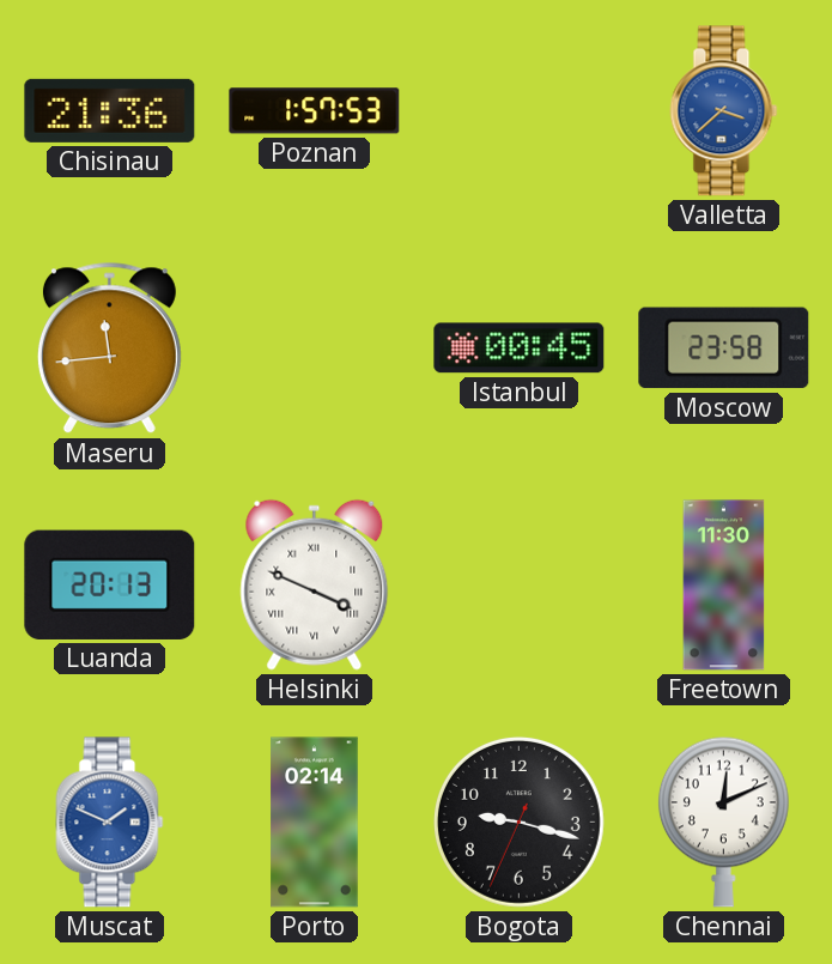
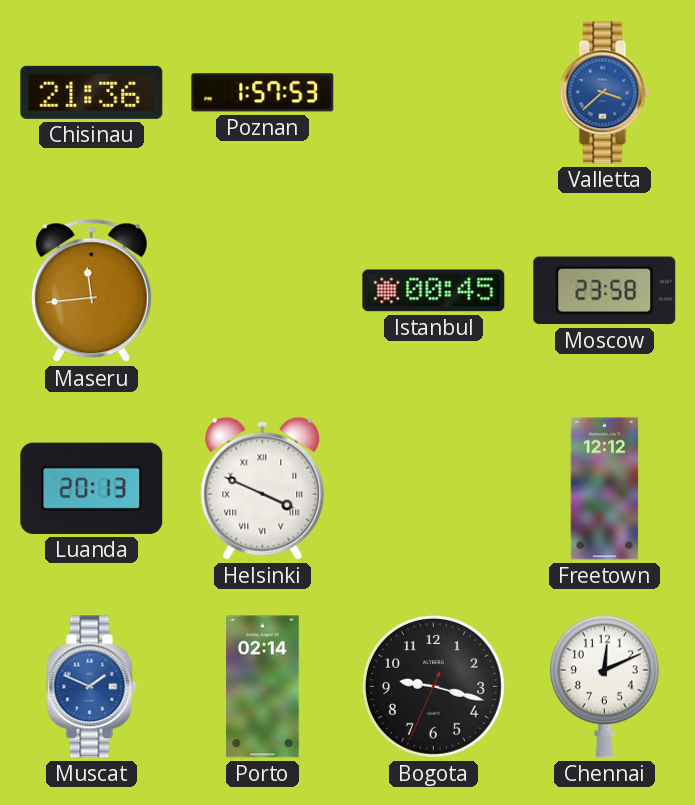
Freetown: 11:30 -> 12:12 (605, 489)
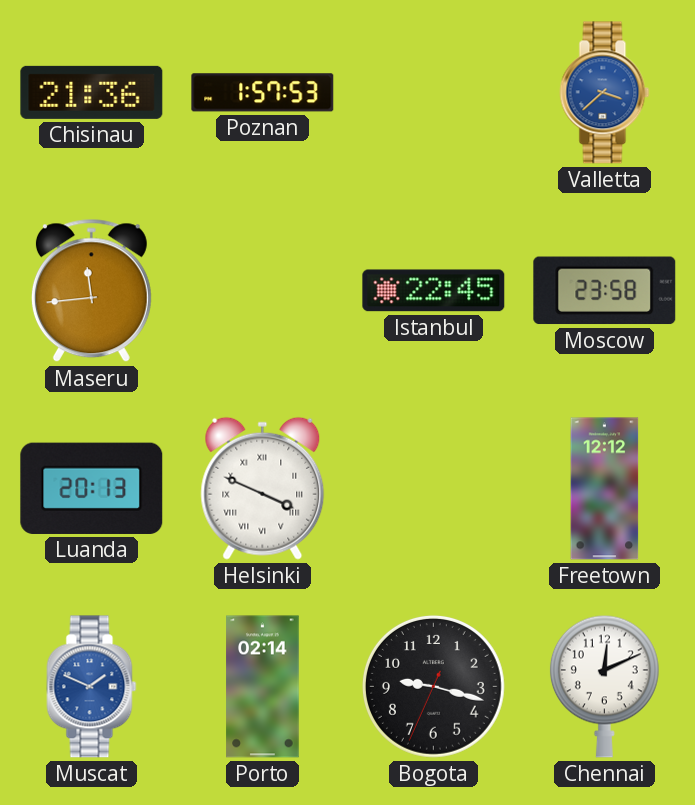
Istanbul: 00:45 -> 22:45 (434, 291)
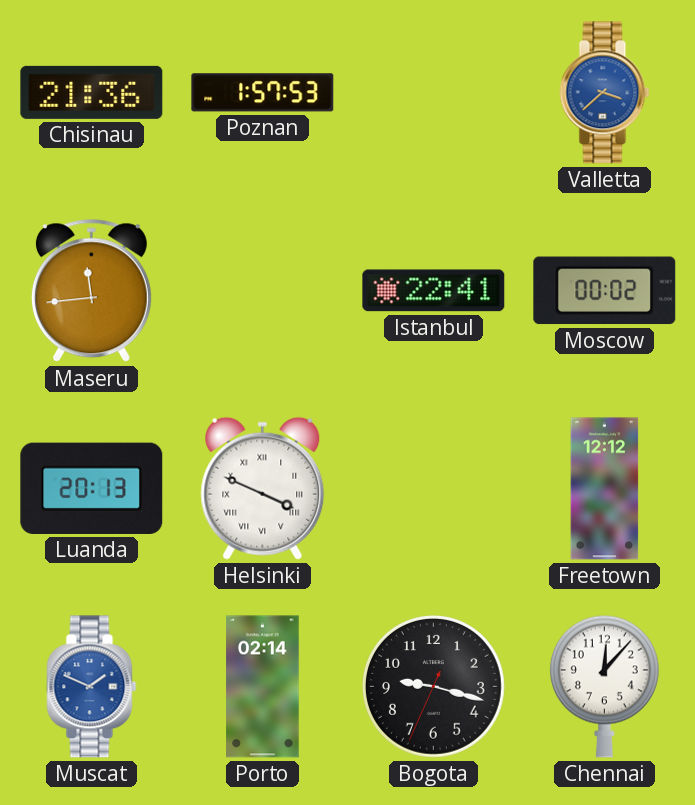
Istanbul: 22:45 -> 22:41 (434, 291)
Moscow: 23:58 -> 00:02 (605, 291)
Chennai: 12:11 -> 12:07 (604, 686)
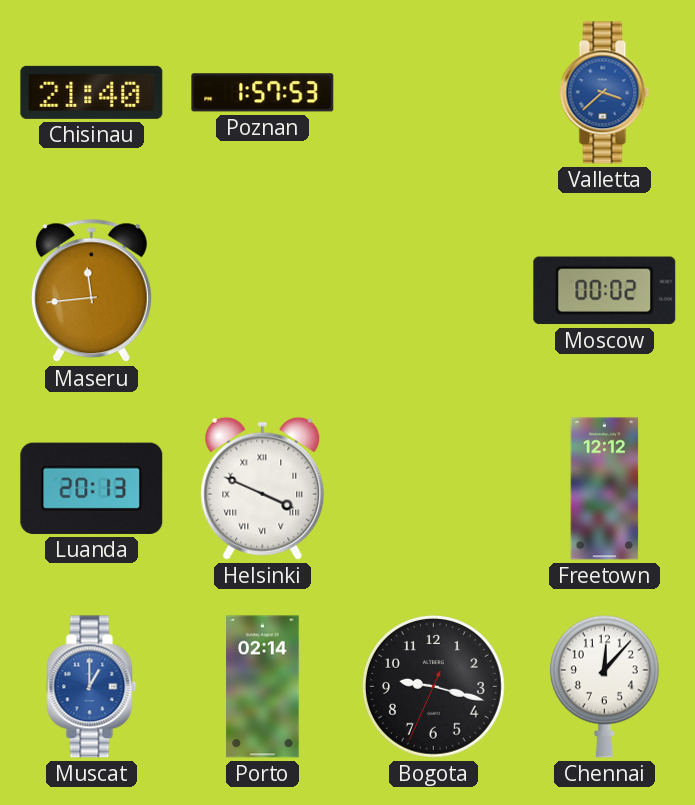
Chisinau: 21:36 -> 21:40 (92, 92)
Istanbul: 22:41 -> none (434, 291)
Muscat: 1:49 -> 1:00 (92, 687)
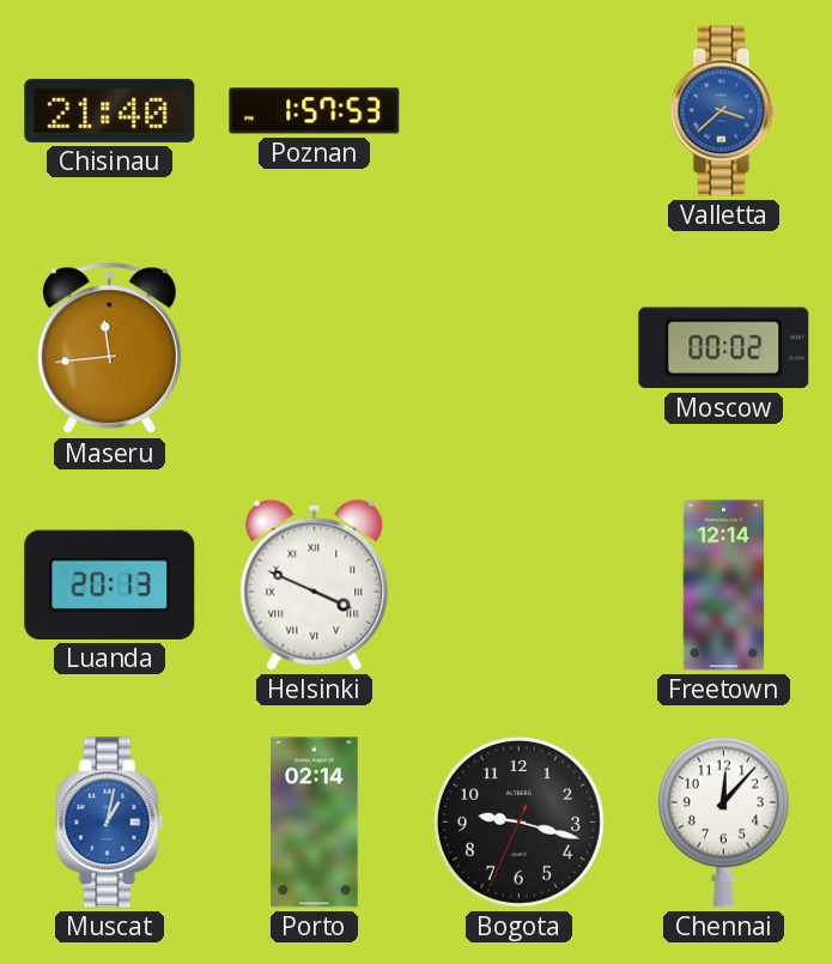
Freetown: 12:12 -> 12:14 (724, 586)
Muscat: 1:00 -> 1:02 (110, 823)
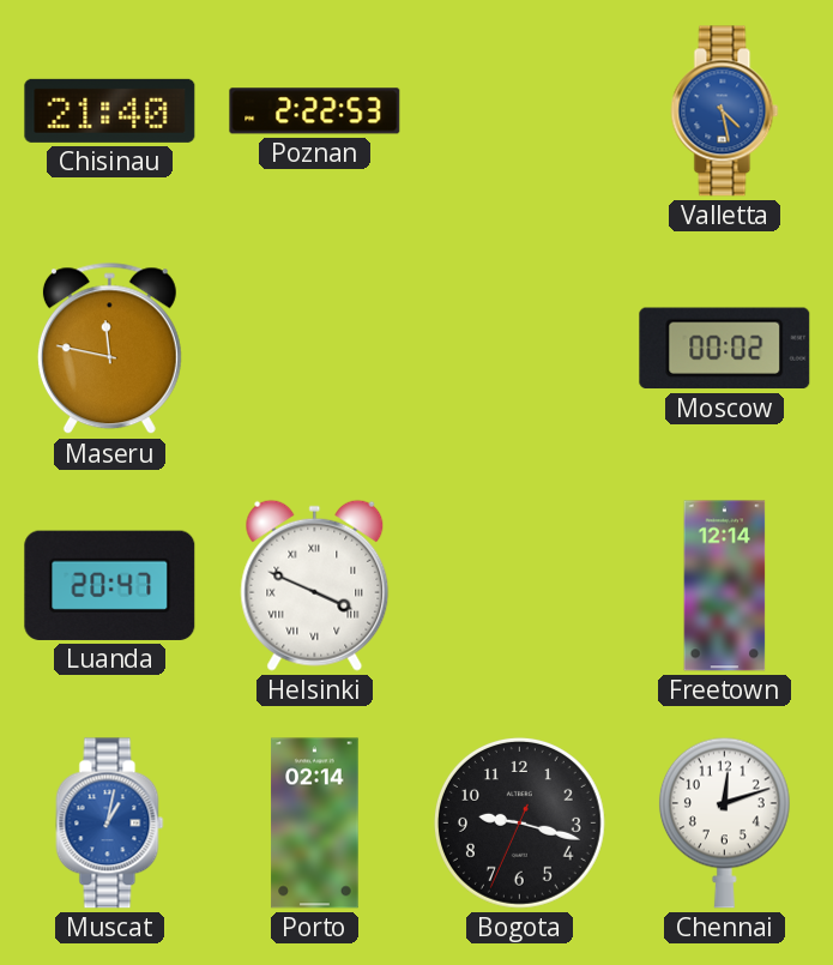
Poznan: 1:57 -> 2:22 (315, 111)
Valletta: 3:38 -> 4:28 (725, 111)
Maseru: 11:44 -> 11:47 (109, 349)
Luanda: 20:13 -> 20:47 (110, 585)
Chennai: 12:07 -> 12:12 (724, 822)
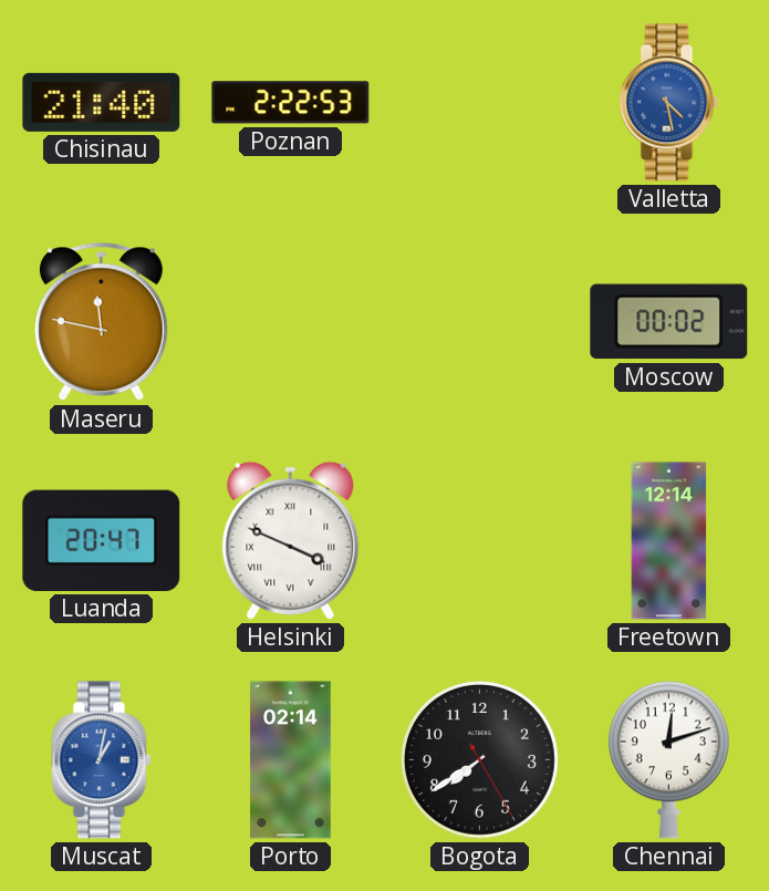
Bogota: 9:17 -> 7:39 (479, 759)
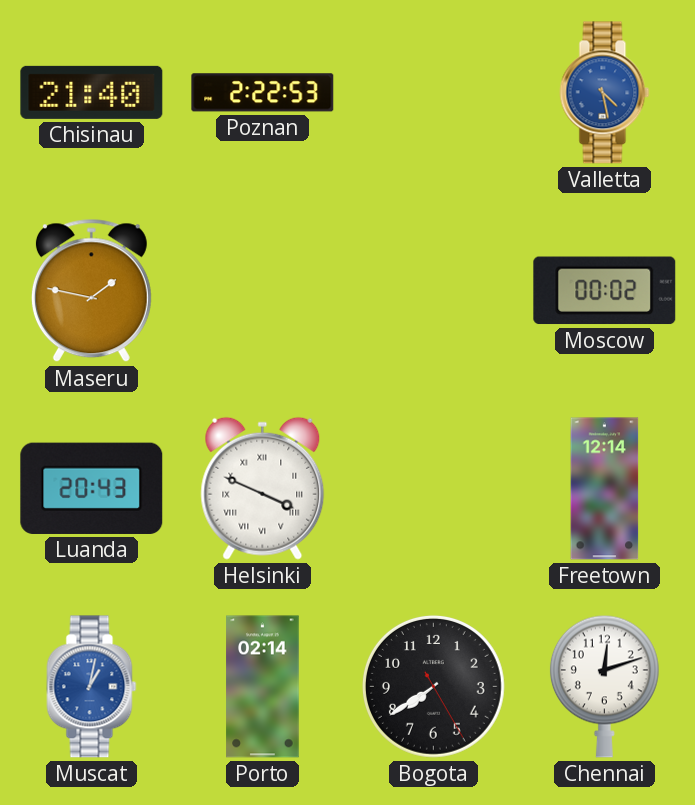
Maseru: 11:47 -> 1:47 (91, 291)
Luanda: 20:47 -> 20:43 (92, 488)
